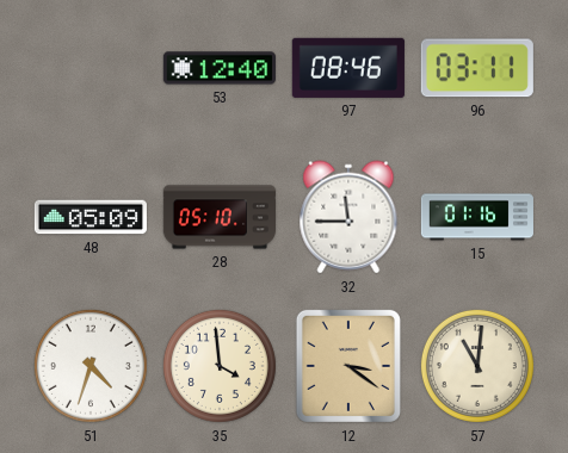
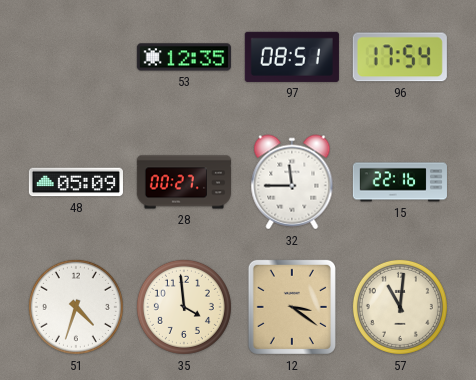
53: 12:40 -> 12:35 (184, 57)
97: 08:46 -> 08:51 (292, 57)
96: 03:11 -> 17:54 (400, 57)
28: 05:10 -> 00:27 (183, 182)
15: 01:16 -> 22:16 (400, 182)
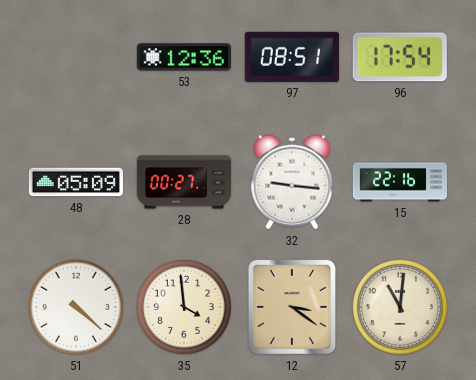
53: 12:35 -> 12:36 (184, 57)
32: 11:45 -> 9:16 (292, 182)
51: 4:33 -> 4:22 (76, 307)
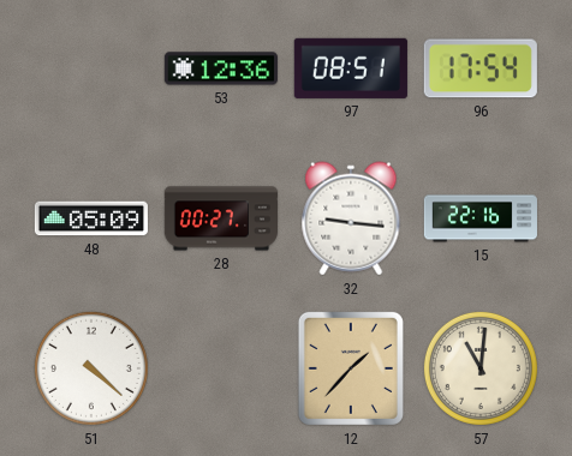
35: 3:59 -> none (184, 307)
12: 3:21 -> 1:37 (351, 368)
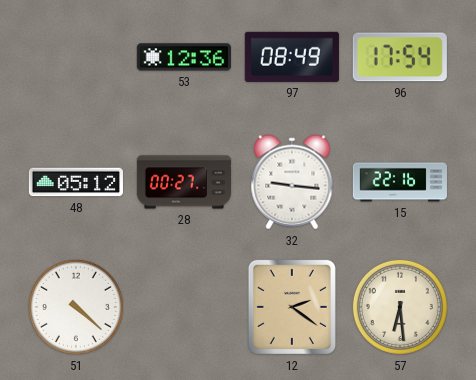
97: 08:51 -> 08:49 (292, 57)
48: 05:09 -> 05:12 (76, 182)
12: 1:37 -> 2:21 (292, 307)
57: 11:01 -> 6:29 (400, 307)
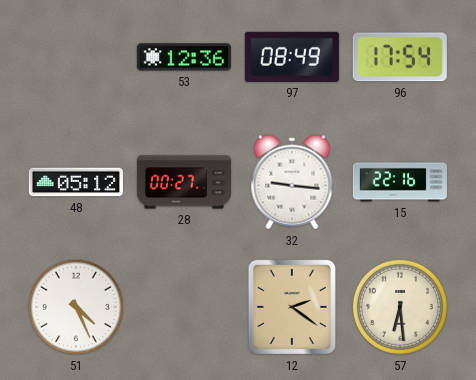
51: 4:22 -> 4:26 (76, 307)
